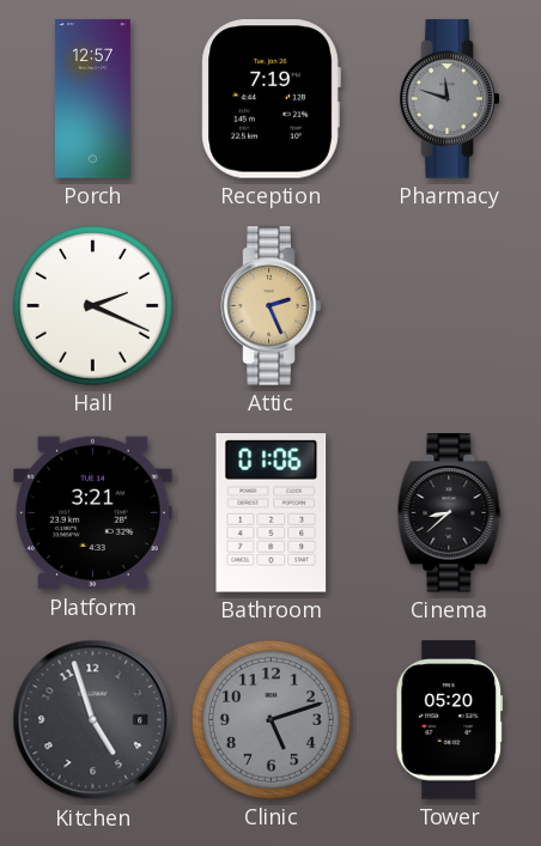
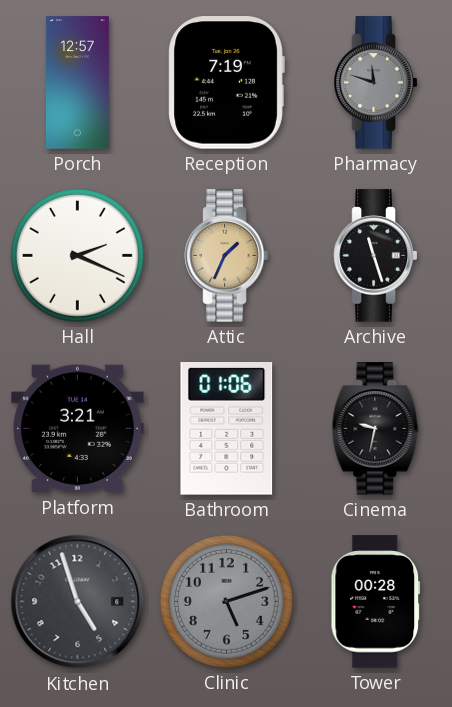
Attic: 2:26 -> 1:34 (227, 256)
Archive: none -> 11:27 (376, 256)
Cinema: 8:38 -> 9:32 (376, 429)
Tower: 05:20 -> 00:28 (376, 602)
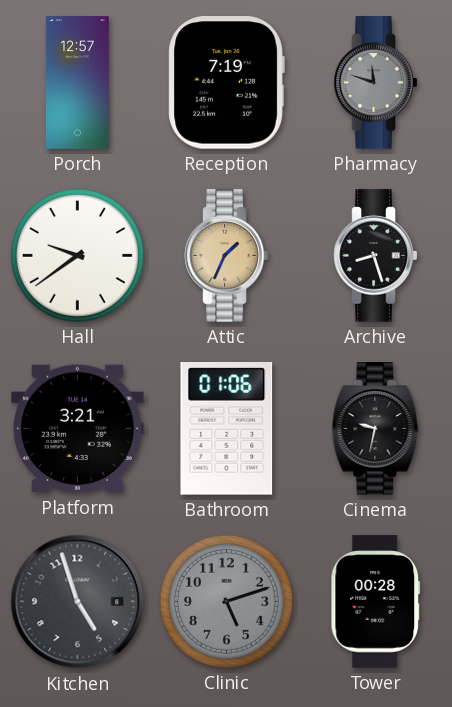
Hall: 2:19 -> 9:39 (77, 255)
Archive: 11:27 -> 8:27 (376, 256)
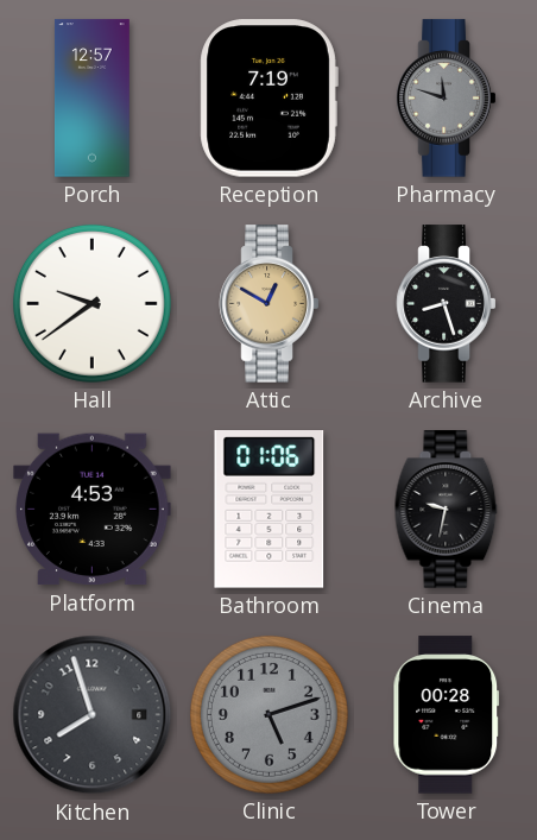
Attic: 1:34 -> 12:50 (270, 304)
Platform: 3:21 -> 4:53 (93, 510)
Kitchen: 4:57 -> 7:57 (93, 715)
